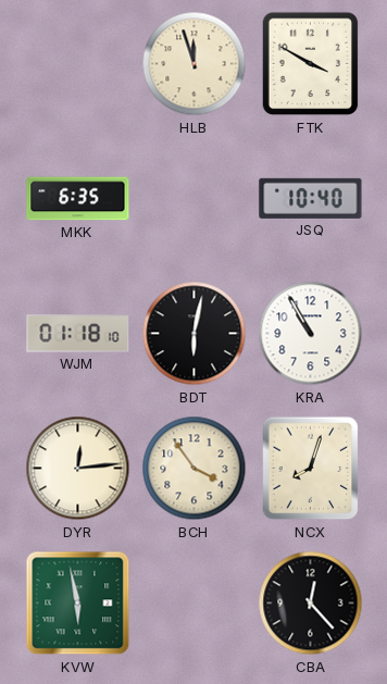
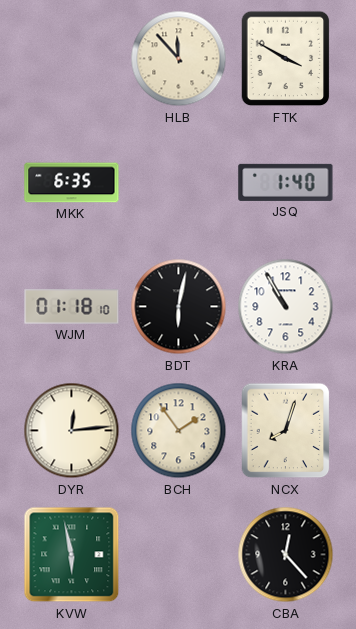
HLB: 11:57 -> 11:53 (179, 59)
JSQ: 10:40 -> 1:40 (286, 182)
BCH: 3:54 -> 1:54 (179, 431)
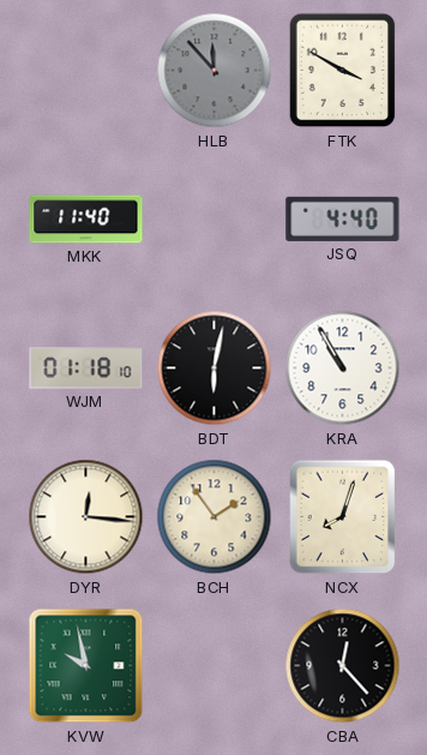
HLB dial: cream -> grey (215, 71)
MKK: 6:35 -> 11:40 (86, 220)
JSQ: 1:40 -> 4:40 (343, 218)
DYR: 12:14 -> 12:16 (86, 517)
KVW: 5:58 -> 9:58 (86, 666)
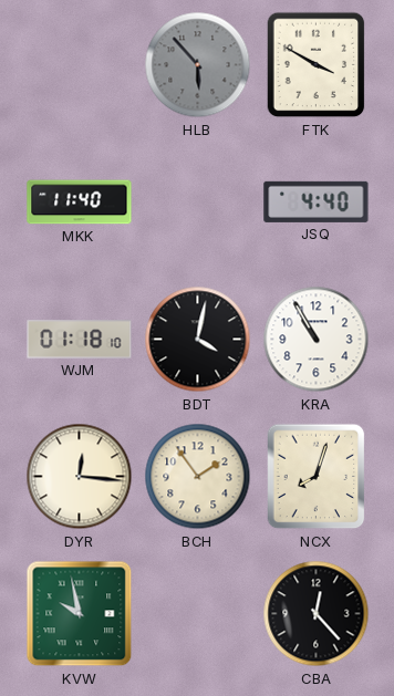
HLB: 11:53 -> 5:53 (198, 65)
BDT: 6:02 -> 4:02 (198, 340)
